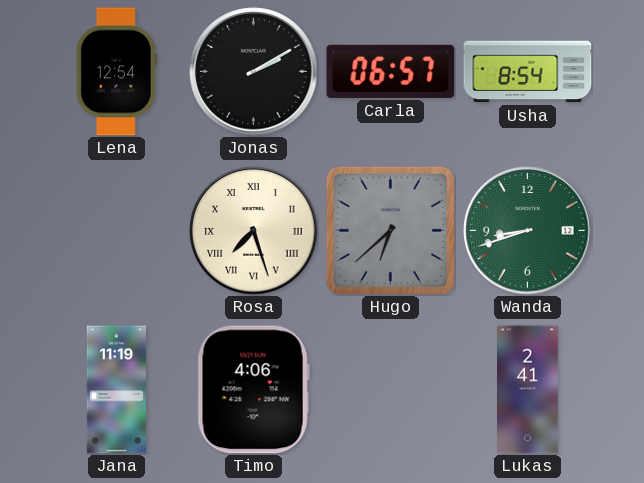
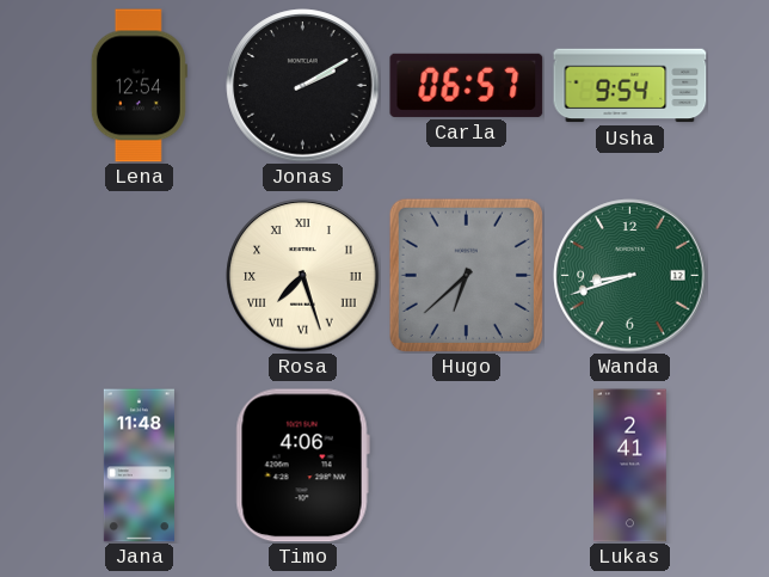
Usha: 8:54 -> 9:54 (630, 86)
Jana: 11:19 -> 11:48 (139, 466)
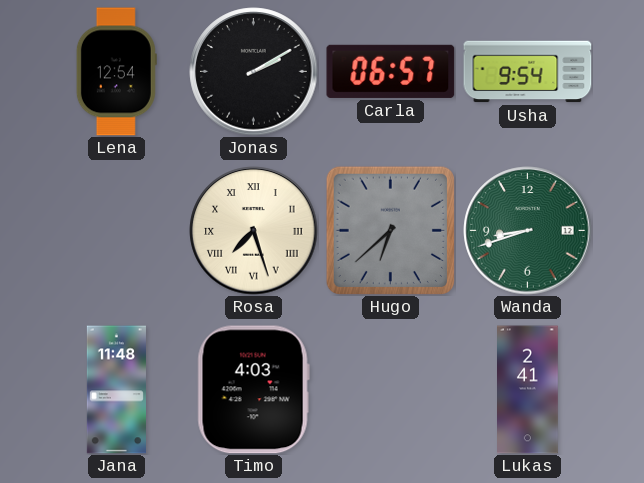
Timo: 4:06 -> 4:03 (253, 390)
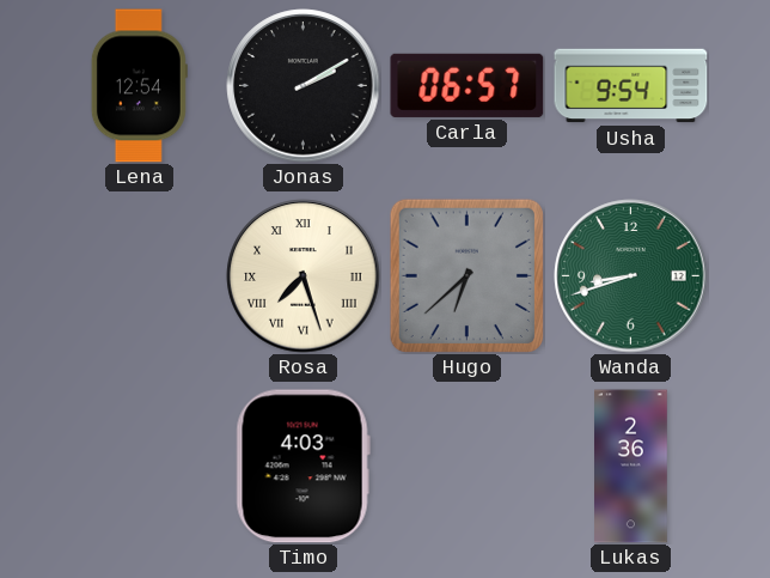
Jana: 11:48 -> none (116, 390)
Lukas: 2:41 -> 2:36 (631, 467)
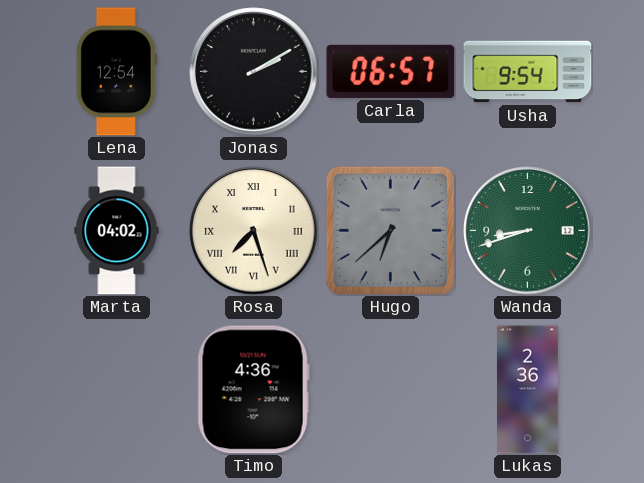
Marta: none -> 04:02 (117, 231)
Timo: 4:03 -> 4:36 (253, 390)
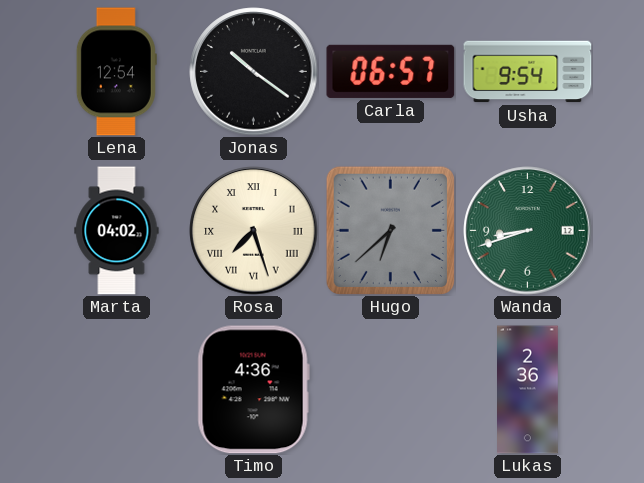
Jonas: 2:10 -> 10:21 (254, 72)
